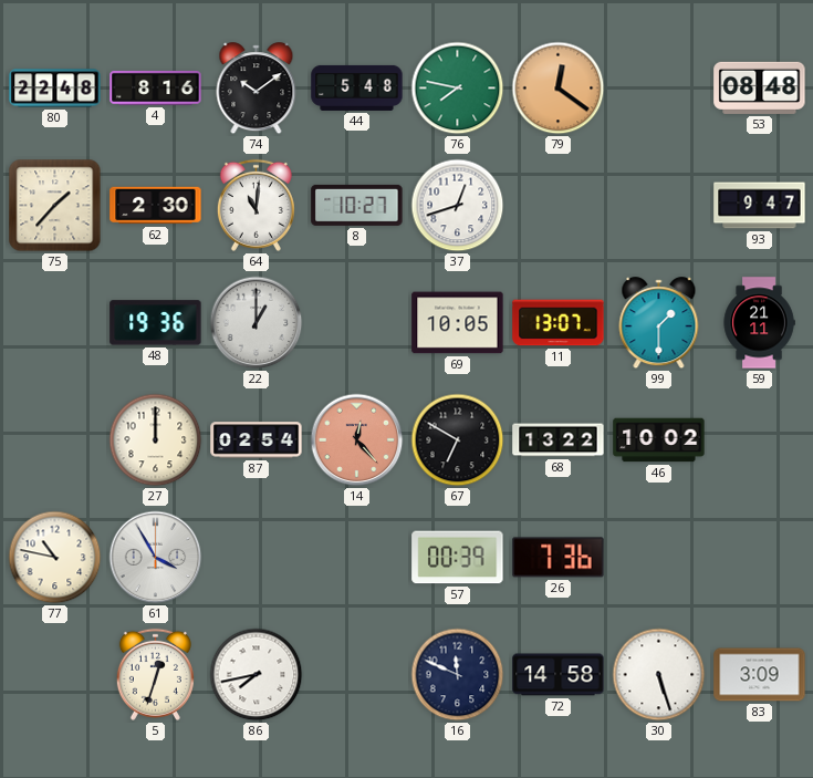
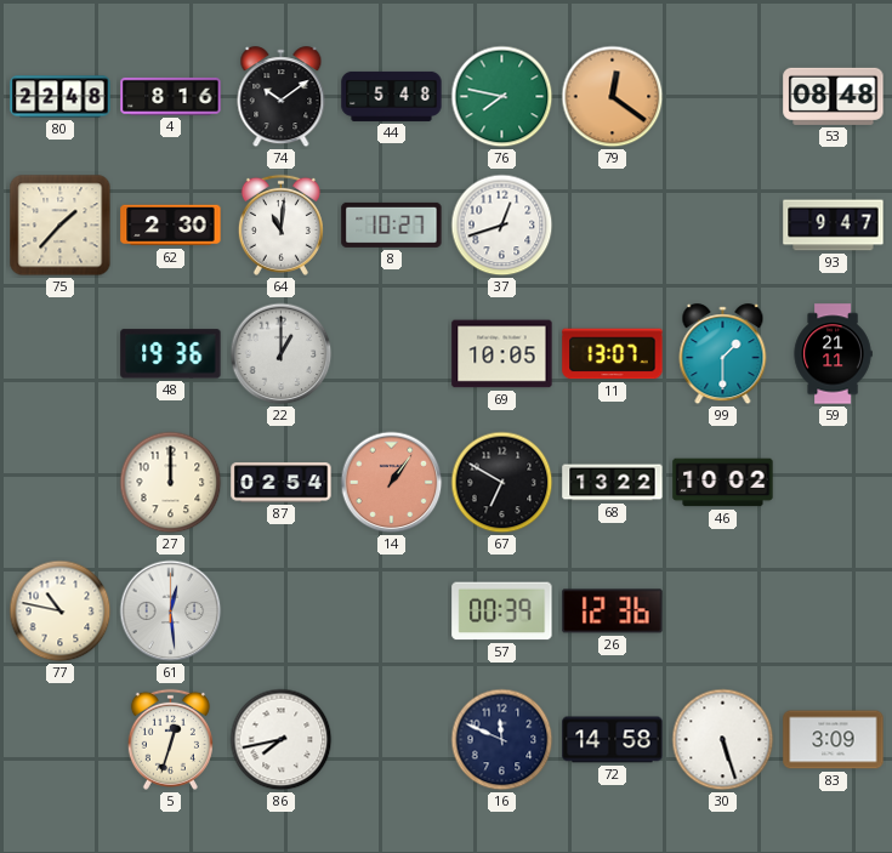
14: 12:23 -> 1:06 (392, 483)
61: 3:55 -> 12:29 (171, 612)
26: 7:36 -> 12:36 (613, 612)
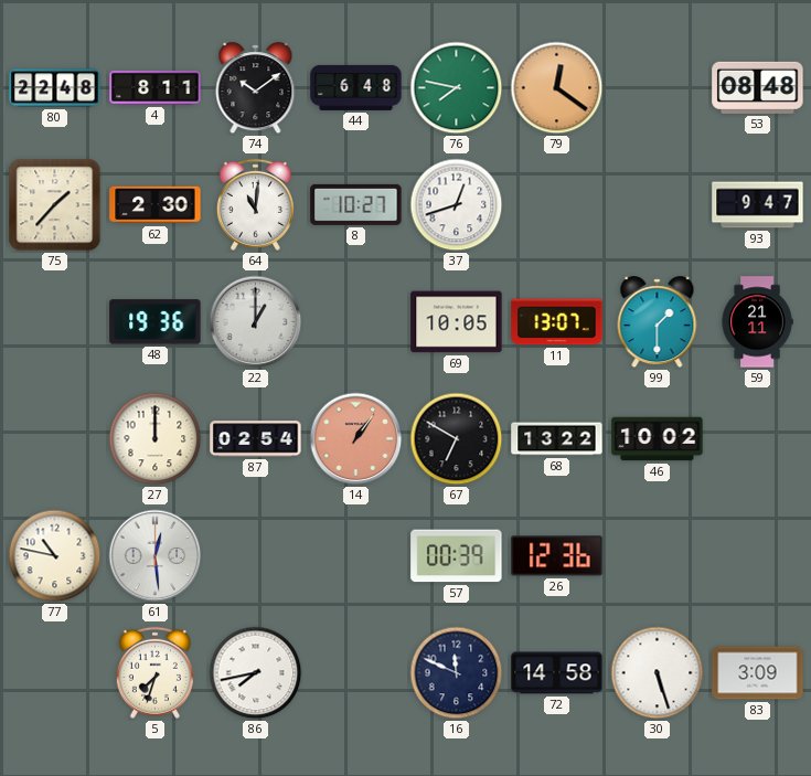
4: 8:16 -> 8:11 (156, 87)
44: 5:48 -> 6:48 (356, 87)
5: 12:33 -> 7:33 (154, 672)
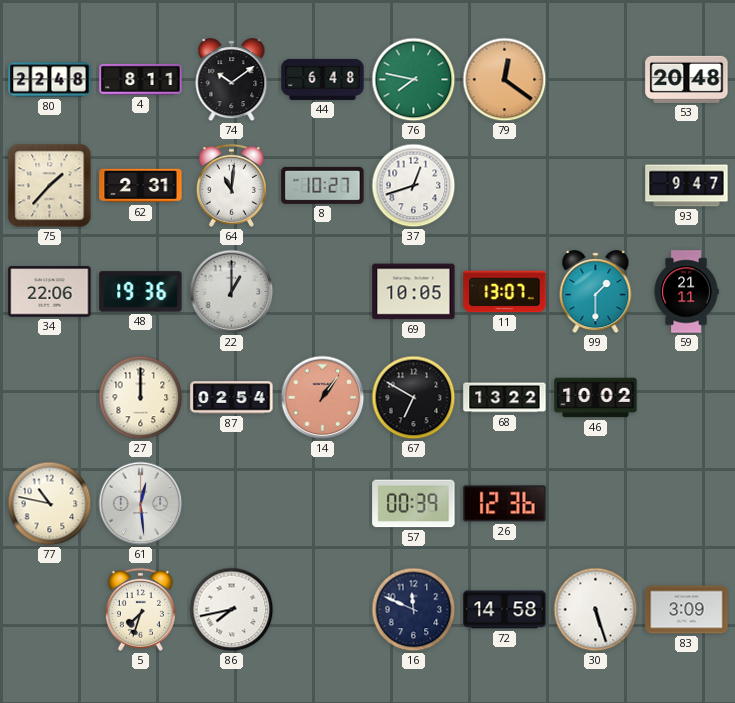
53: 08:48 -> 20:48 (687, 79)
62: 2:30 -> 2:31 (141, 186)
34: none -> 22:06 (50, 292)
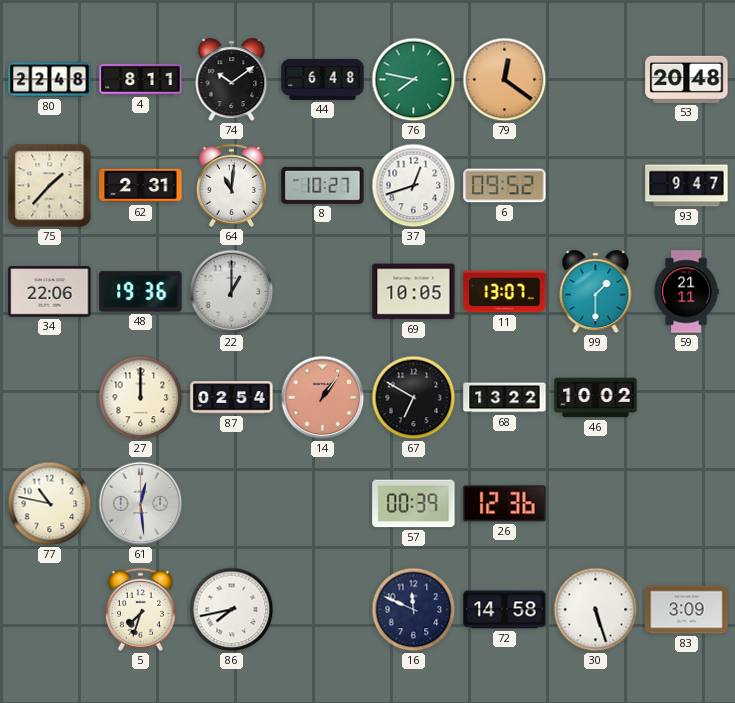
6: none -> 09:52 (505, 186)
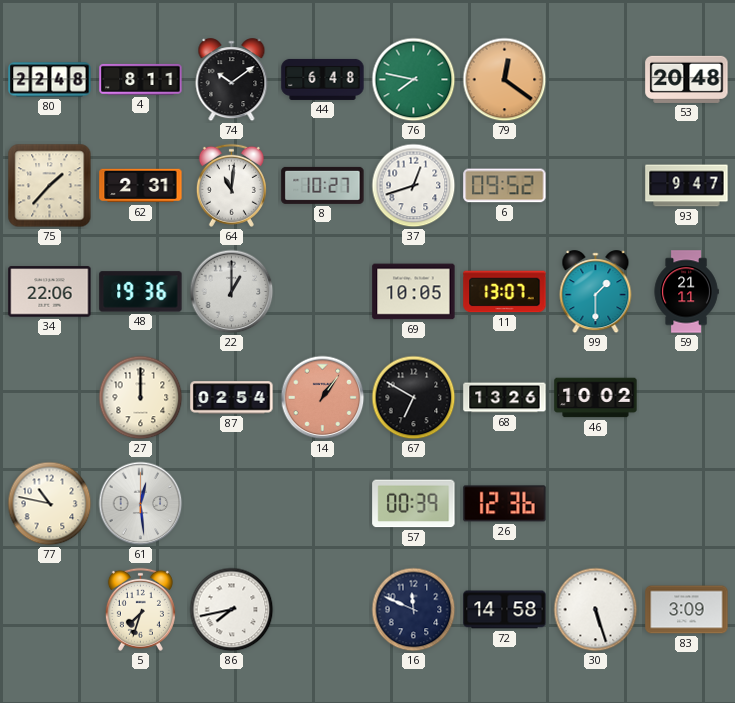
68: 13:22 -> 13:26 (505, 398)
